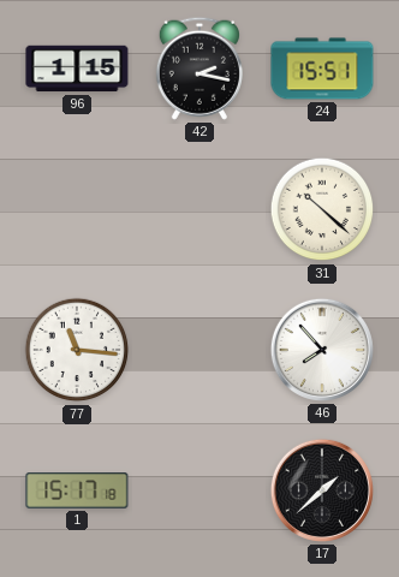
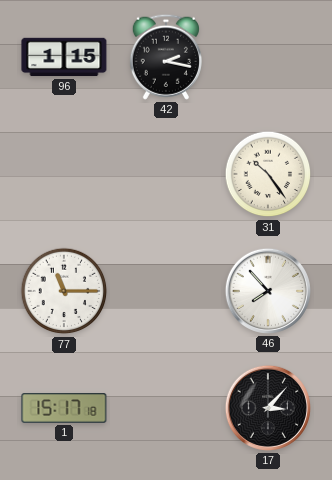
24: 15:51 -> none (322, 69)
31: 10:22 -> 10:24 (268, 174)
77: 11:16 -> 11:15 (64, 291)
17: 1:38 -> 3:07 (268, 408)
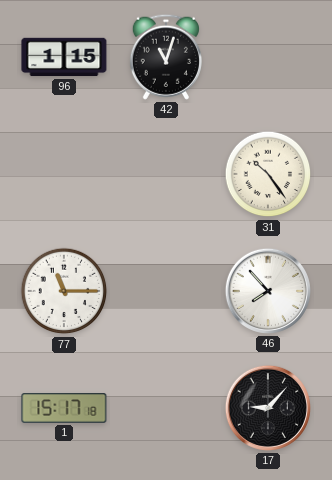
42: 2:17 -> 11:03 (166, 57)
17: 3:07 -> 9:07 (268, 408)
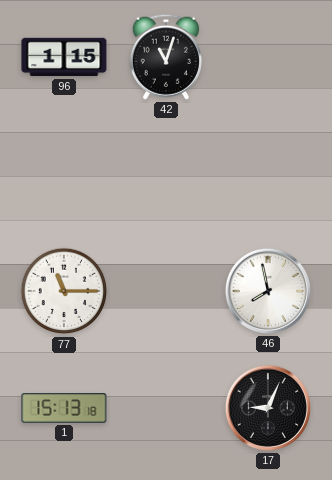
31: 10:24 -> none (268, 174)
46: 7:53 -> 7:58 (268, 291)
1: 15:17 -> 15:13 (64, 408)
17: 9:07 -> 9:04 (268, 408)
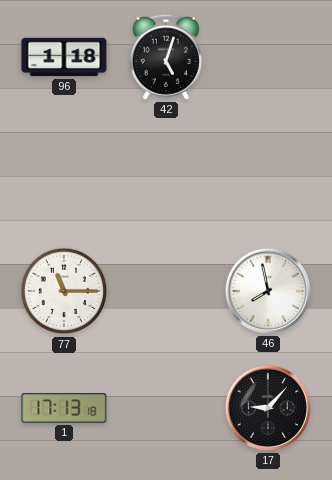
96: 1:15 -> 1:18 (64, 57)
42: 11:03 -> 5:03 (166, 57)
1: 15:13 -> 17:13 (64, 408)
17: 9:04 -> 9:07 (268, 408)
